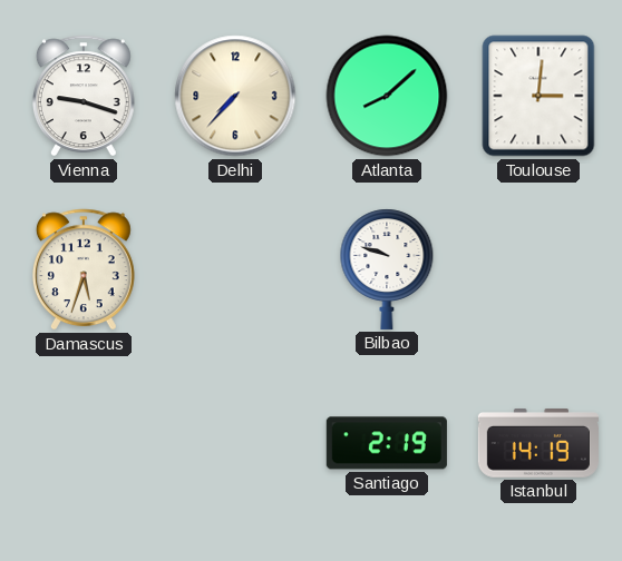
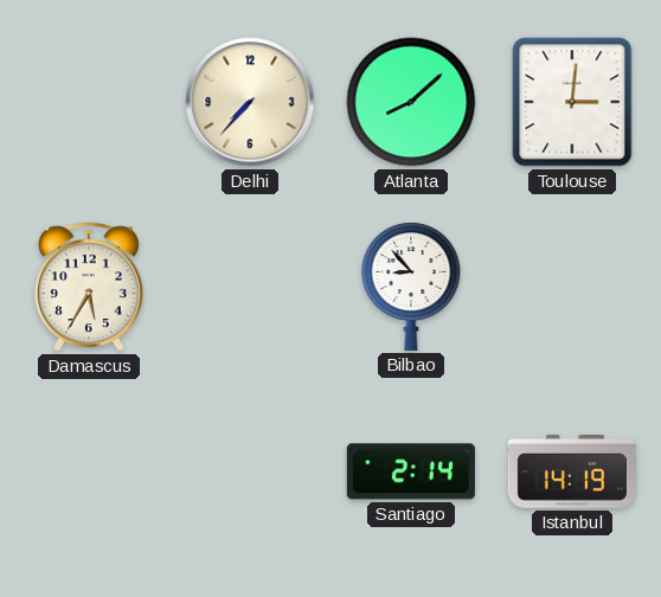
Vienna: 9:18 -> none (84, 96)
Damascus: 5:33 -> 5:35 (89, 287)
Bilbao: 9:48 -> 8:53 (411, 287)
Santiago: 2:19 -> 2:14 (411, 471)
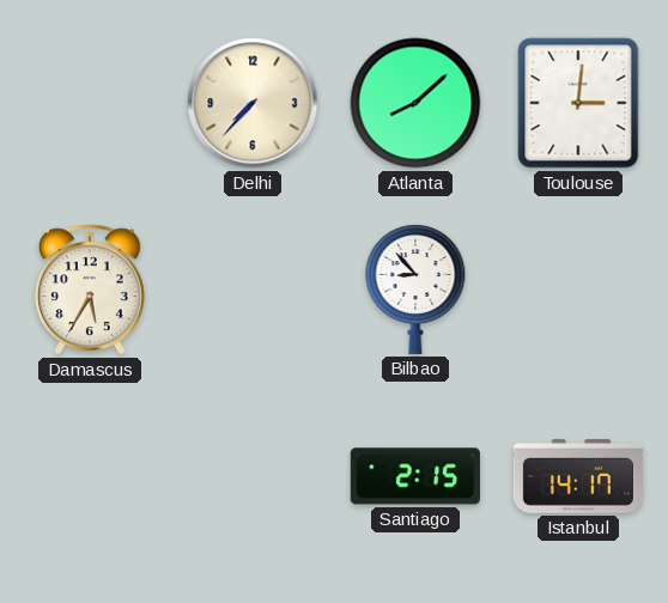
Santiago: 2:14 -> 2:15 (415, 476)
Istanbul: 14:19 -> 14:17 (578, 476)
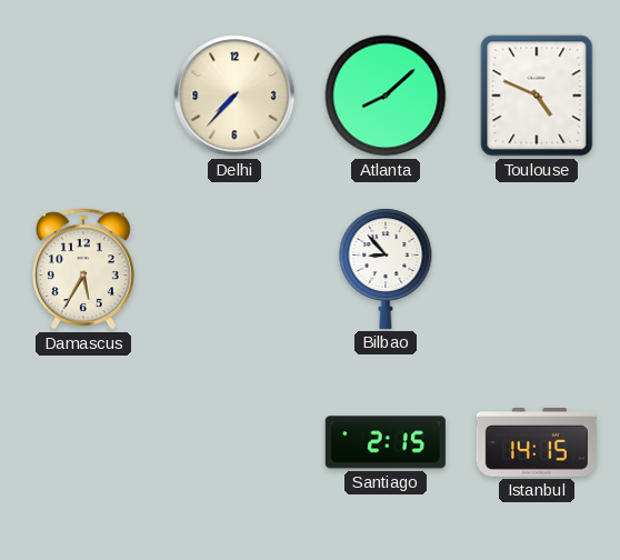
Toulouse: 3:01 -> 4:49 (537, 96)
Istanbul: 14:17 -> 14:15 (537, 442)
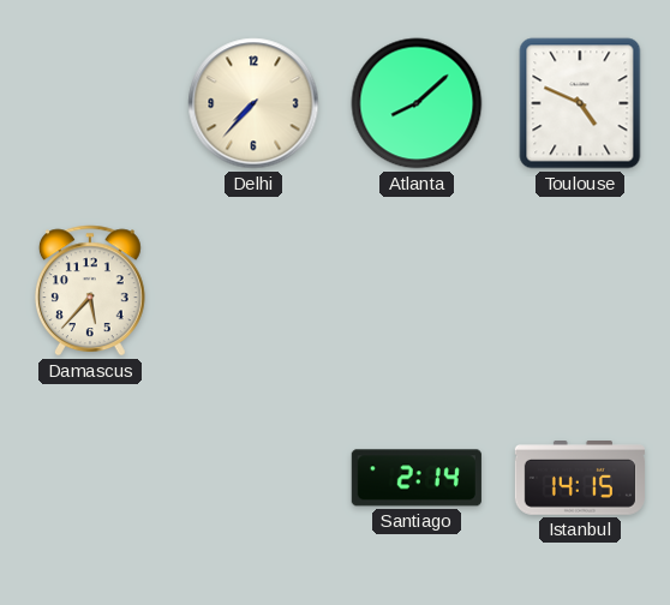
Damascus: 5:35 -> 5:37 (90, 290)
Bilbao: 8:53 -> none (386, 269)
Santiago: 2:15 -> 2:14 (417, 478)
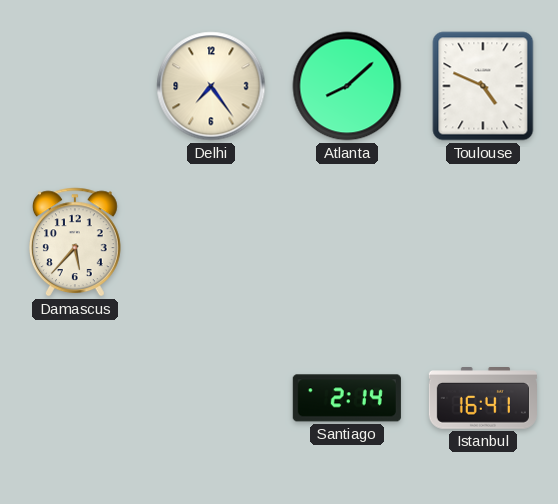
Delhi: 7:37 -> 7:24 (211, 86)
Istanbul: 14:15 -> 16:41 (483, 398)
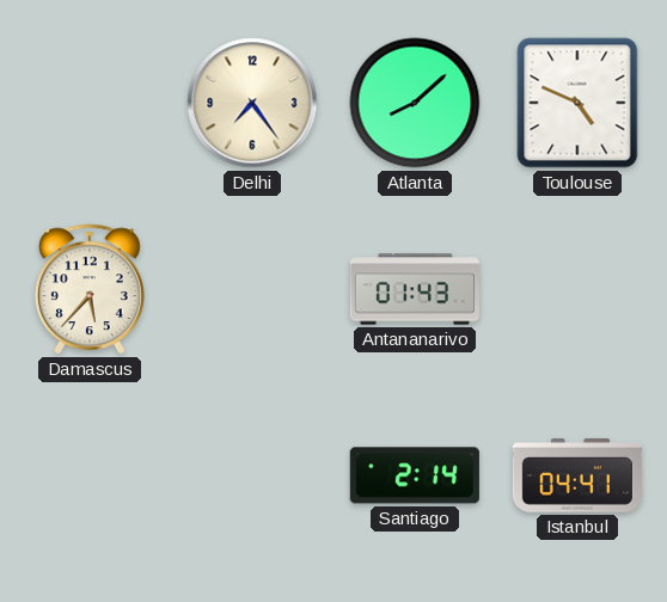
Antananarivo: none -> 01:43 (415, 289)
Istanbul: 16:41 -> 04:41 (577, 475)
